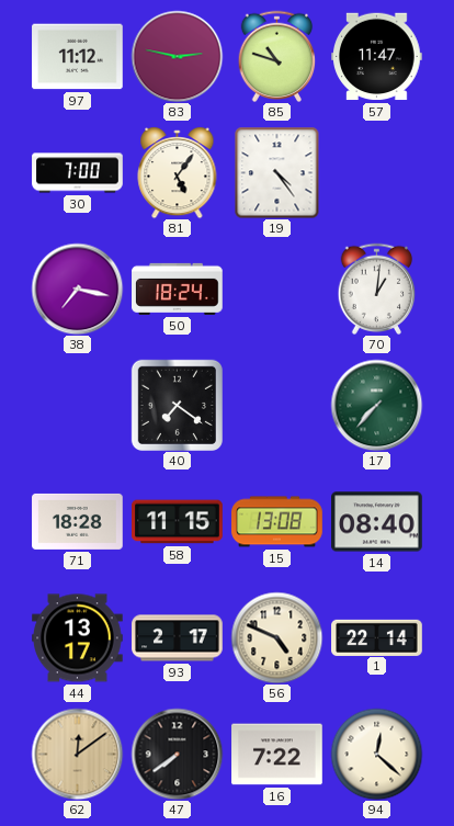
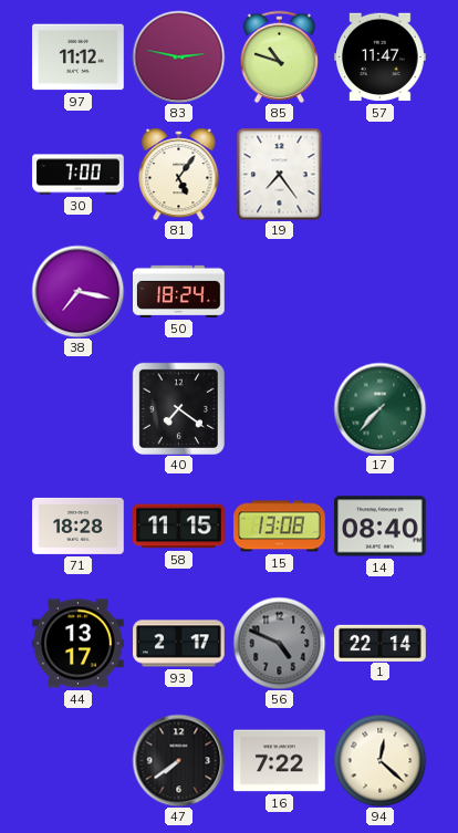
19: 4:24 -> 7:24 (280, 174)
70: 1:01 -> none (377, 288)
56 dial: cream -> grey (279, 643)
62: 12:09 -> none (77, 754)
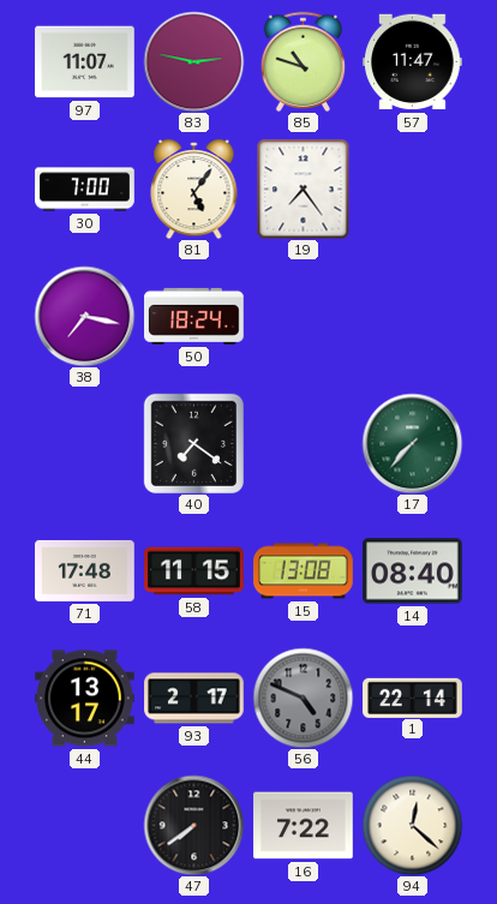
97: 11:12 -> 11:07 (85, 62)
71: 18:28 -> 17:48 (85, 570)
